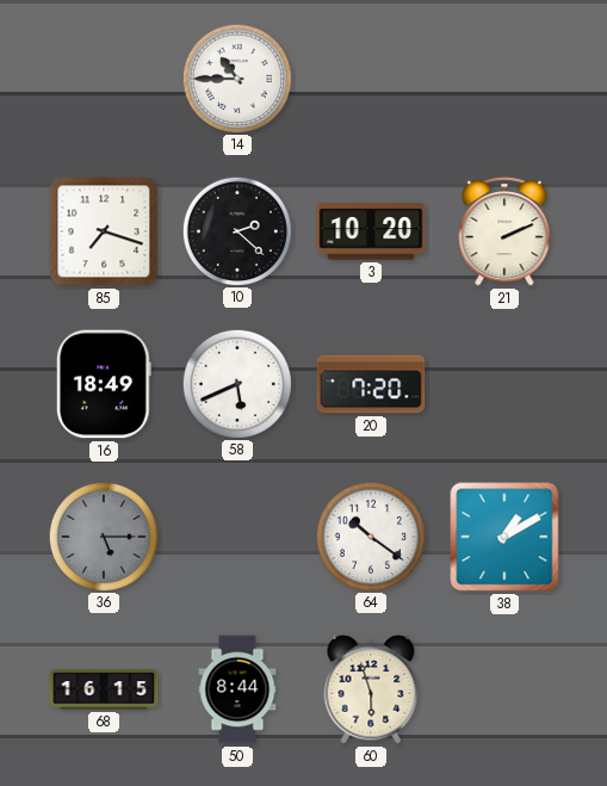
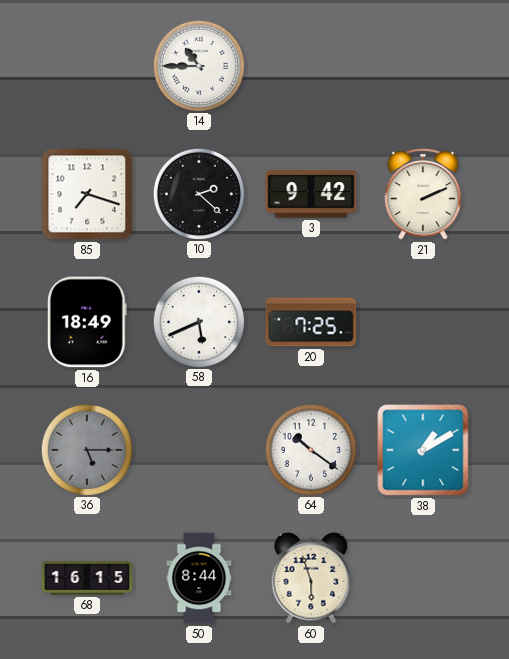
3: 10:20 -> 9:42 (311, 194)
20: 7:20 -> 7:25 (311, 322)
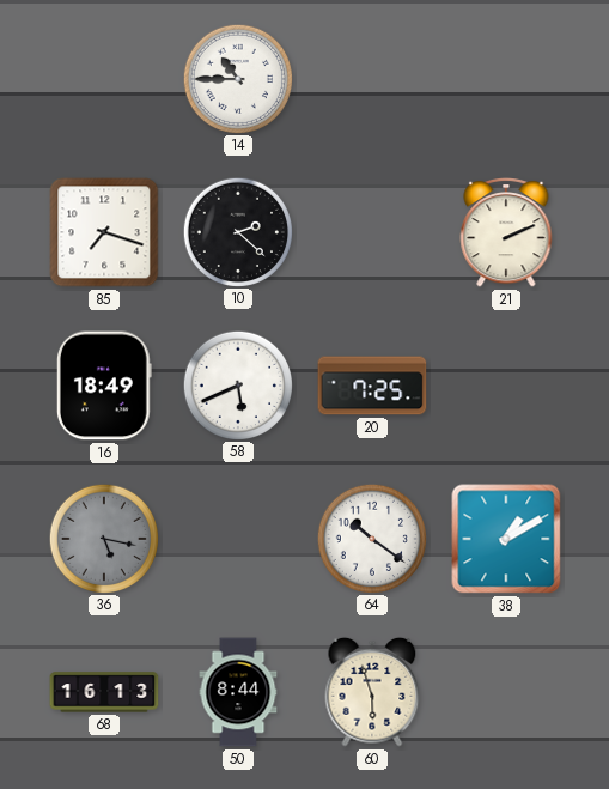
3: 9:42 -> none (311, 194)
36: 5:15 -> 5:17 (103, 538)
68: 16:15 -> 16:13 (104, 692)
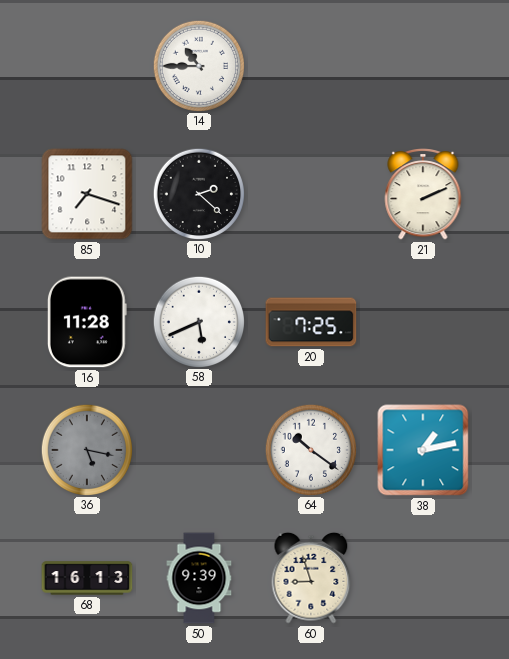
16: 18:49 -> 11:28 (87, 322)
38: 1:10 -> 1:13 (423, 450)
50: 8:44 -> 9:39 (199, 578)
60: 5:57 -> 8:57 (311, 578)
